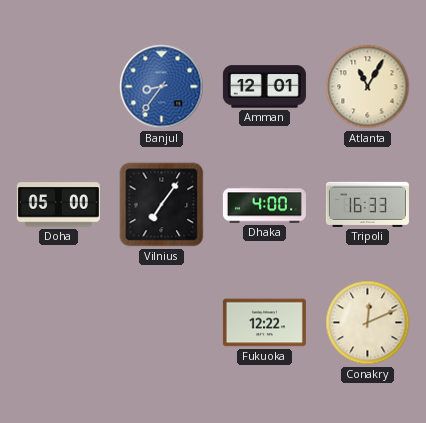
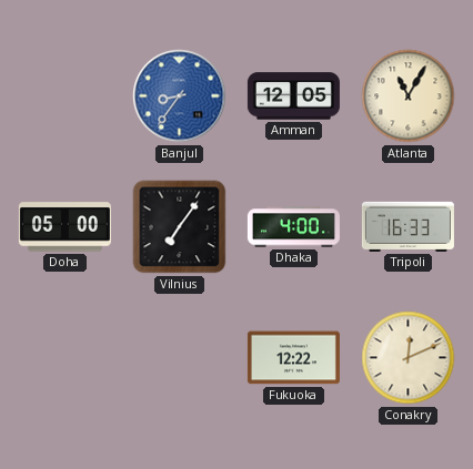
Amman: 12:01 -> 12:05 (293, 96)
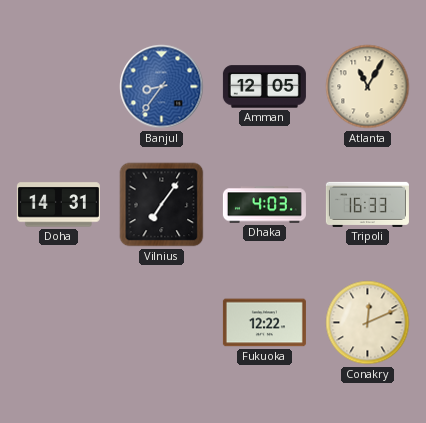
Doha: 05:00 -> 14:31 (58, 205)
Dhaka: 4:00 -> 4:03 (264, 205)
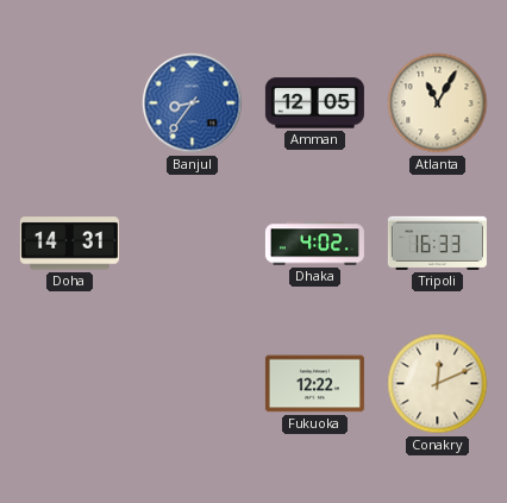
Vilnius: 7:06 -> none (162, 205)
Dhaka: 4:03 -> 4:02 (314, 244)
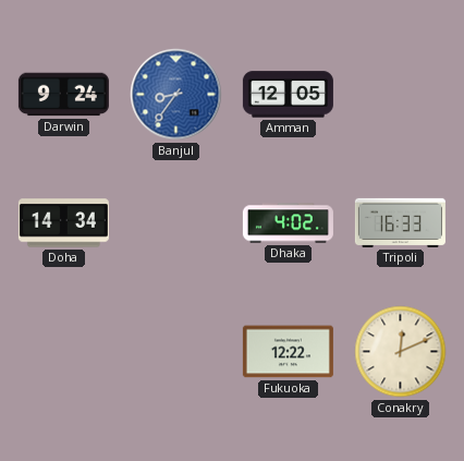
Darwin: none -> 9:24 (63, 95)
Atlanta: 11:05 -> none (438, 103)
Doha: 14:31 -> 14:34 (63, 223)
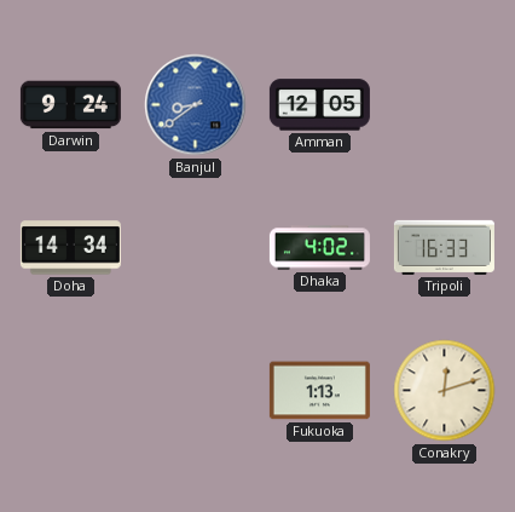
Banjul: 8:36 -> 8:39 (196, 105)
Fukuoka: 12:22 -> 1:13 (319, 391)
Conakry: 12:11 -> 12:12 (445, 391)
